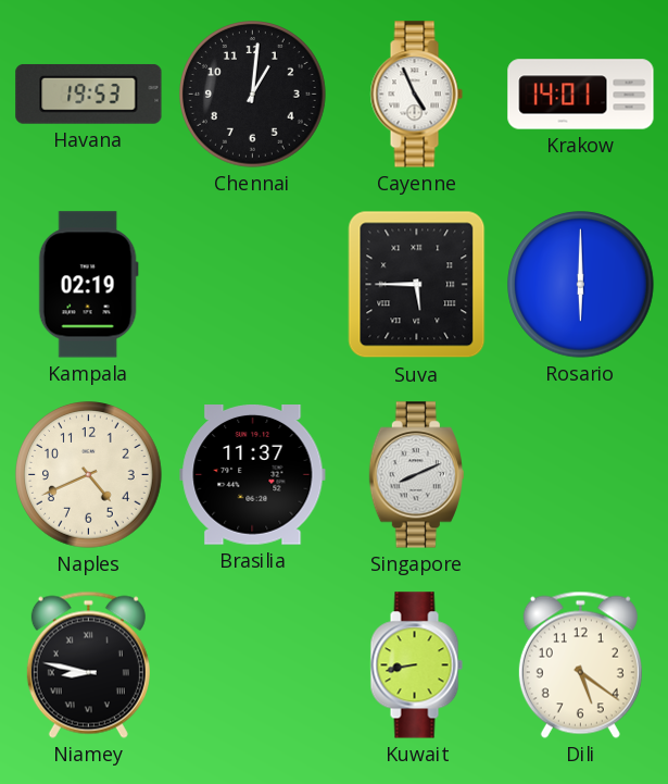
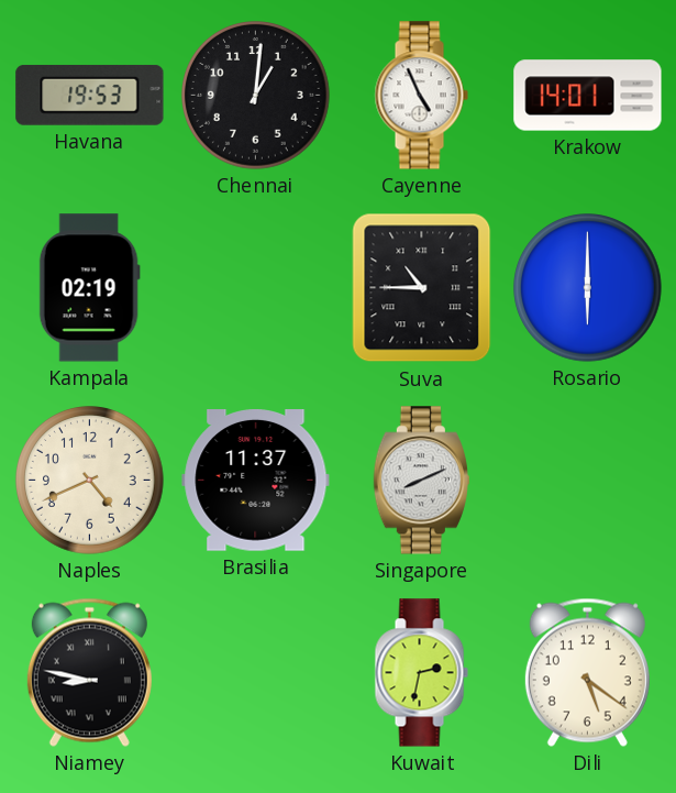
Suva: 5:45 -> 10:45 (422, 288)
Kuwait: 8:43 -> 2:32 (421, 673)
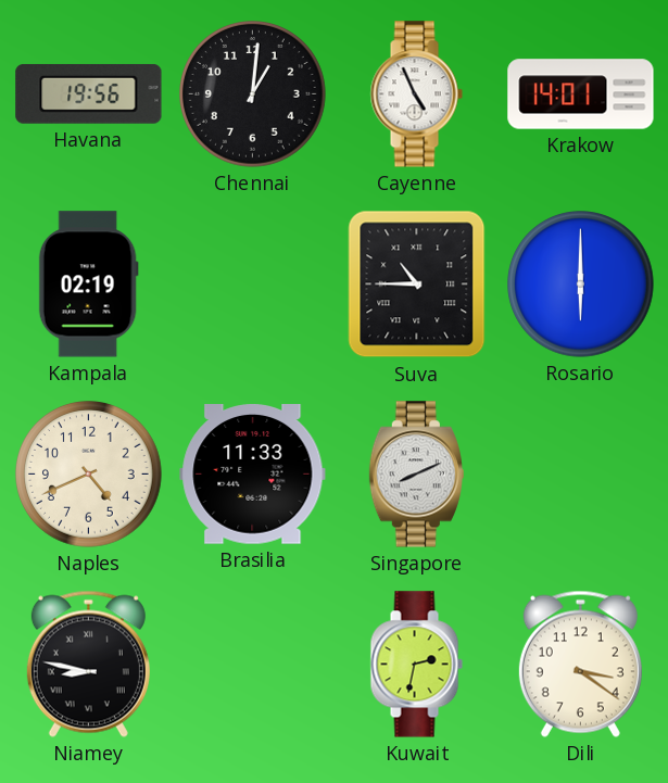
Havana: 19:53 -> 19:56 (89, 93)
Brasilia: 11:37 -> 11:33 (253, 475)
Dili: 5:21 -> 3:21 (580, 664)
